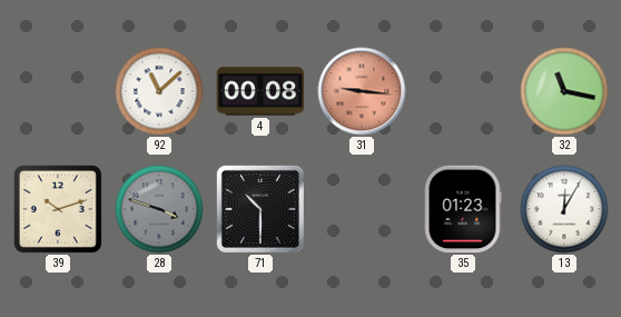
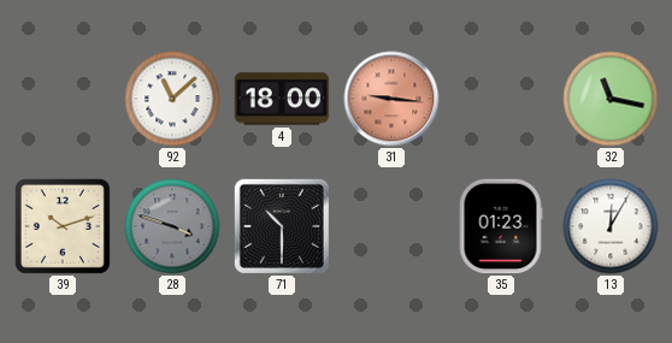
4: 00:08 -> 18:00 (282, 99)
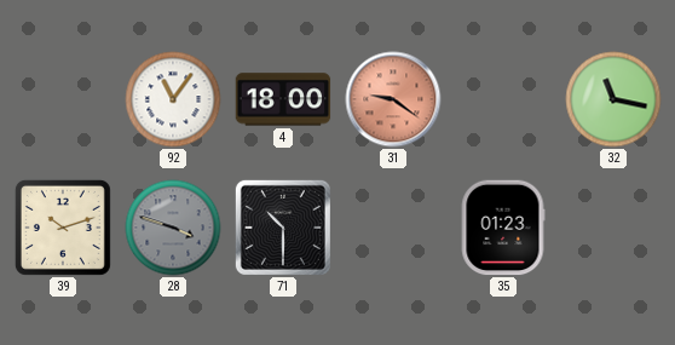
92: 11:08 -> 11:06 (173, 99)
31: 9:16 -> 9:21 (393, 99)
13: 12:05 -> none (611, 226)
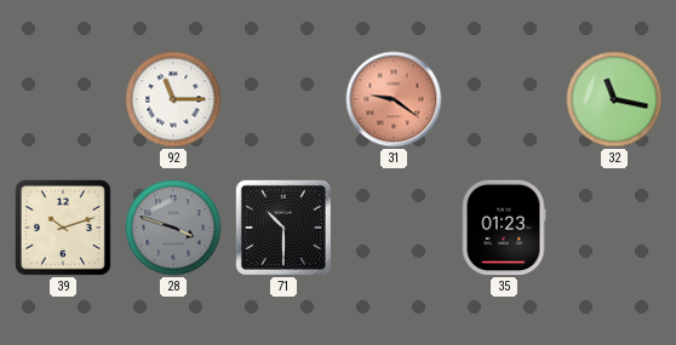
92: 11:06 -> 11:15 (173, 99)
4: 18:00 -> none (283, 99)
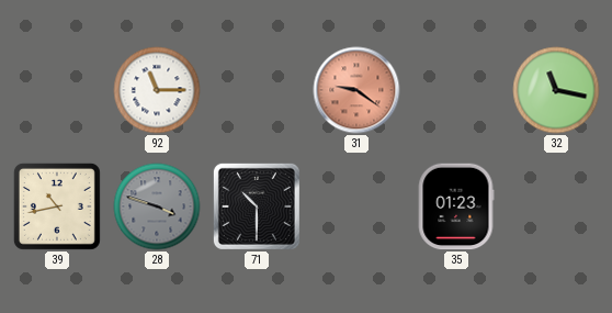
39: 10:12 -> 10:43 (57, 206)
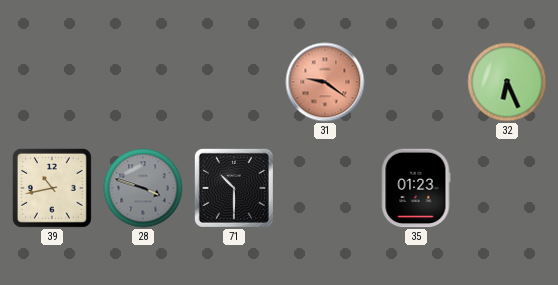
92: 11:15 -> none (157, 90)
32: 11:17 -> 6:26 (507, 82)
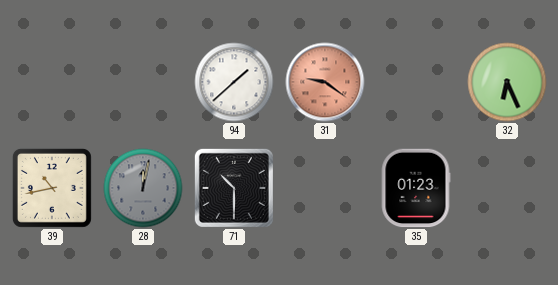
94: none -> 1:38 (234, 82)
28: 3:48 -> 12:02 (143, 188)
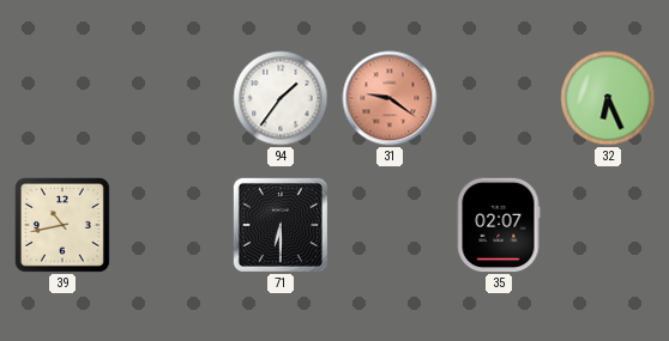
94: 1:38 -> 1:36 (281, 98)
28: 12:02 -> none (143, 188)
71: 10:30 -> 6:30 (281, 225)
35: 01:23 -> 02:07 (499, 225)
